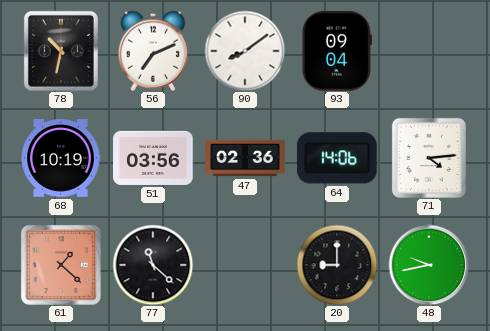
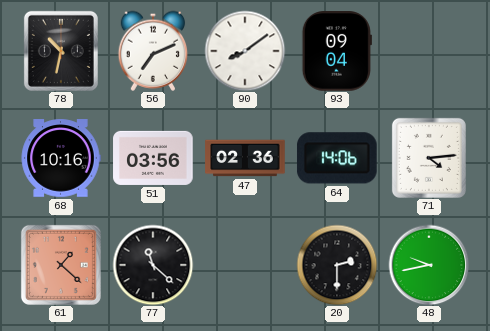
68: 10:19 -> 10:16 (61, 158)
20: 9:00 -> 2:30 (337, 265)
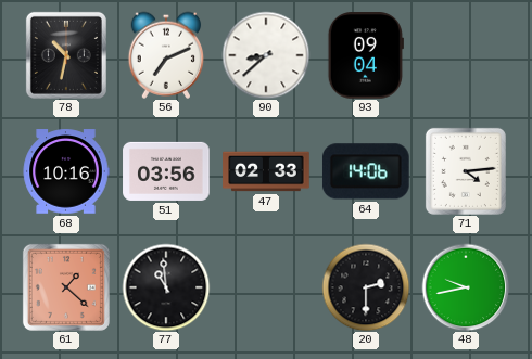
90: 8:09 -> 8:38 (266, 55)
47: 02:36 -> 02:33 (266, 171)
77: 11:22 -> 10:59 (166, 287)
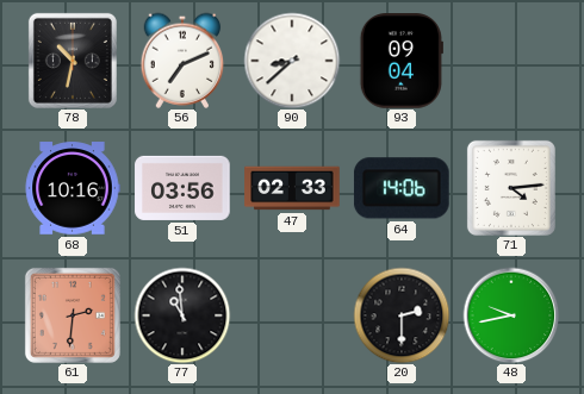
61: 1:22 -> 2:31 (73, 315)
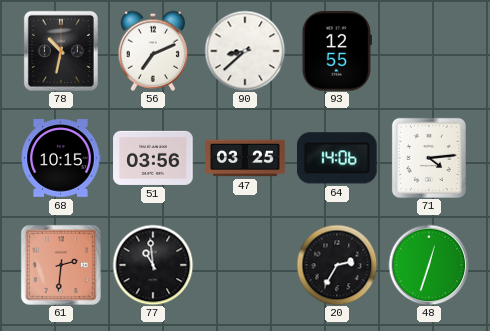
93: 09:04 -> 12:55 (337, 51)
68: 10:16 -> 10:15 (61, 158)
47: 02:33 -> 03:25 (245, 158)
20: 2:30 -> 2:35 (337, 265)
48: 9:43 -> 12:33 (429, 265)
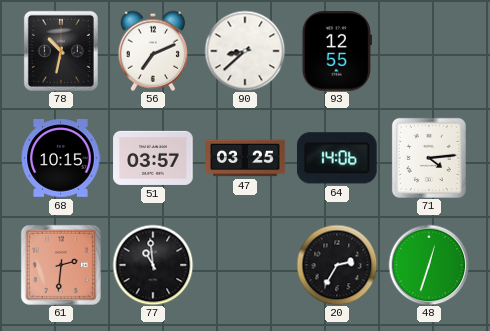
51: 03:56 -> 03:57 (153, 158)
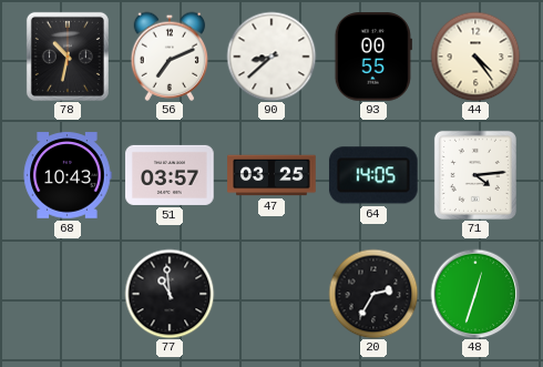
93: 12:55 -> 00:55 (373, 57)
44: none -> 4:24 (475, 57)
68: 10:15 -> 10:43 (68, 175)
64: 14:06 -> 14:05 (373, 175)
61: 2:31 -> none (61, 265)
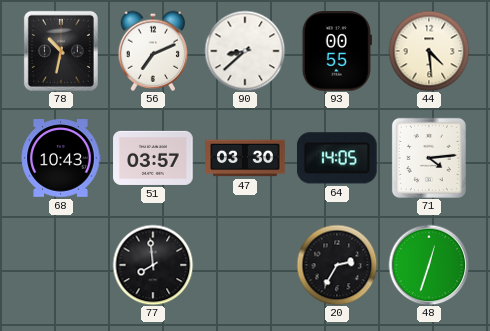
44: 4:24 -> 4:29 (429, 51)
47: 03:25 -> 03:30 (245, 158)
77: 10:59 -> 7:59 (153, 265)
